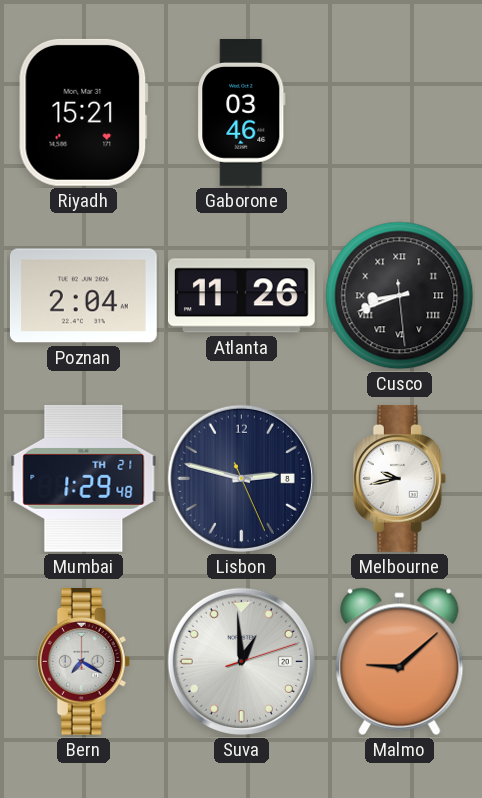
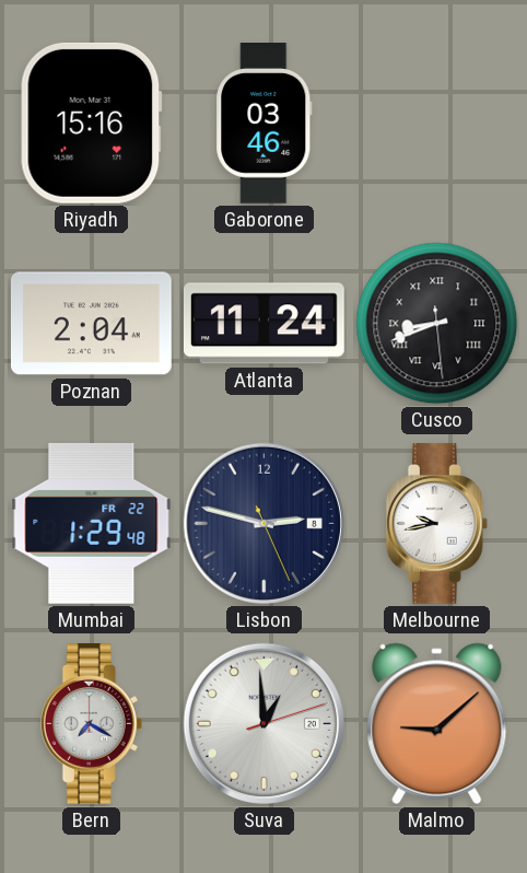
Riyadh: 15:21 -> 15:16 (91, 123)
Atlanta: 11:26 -> 11:24 (263, 324)
Mumbai date: TH 21 -> FR 22 (92, 523)
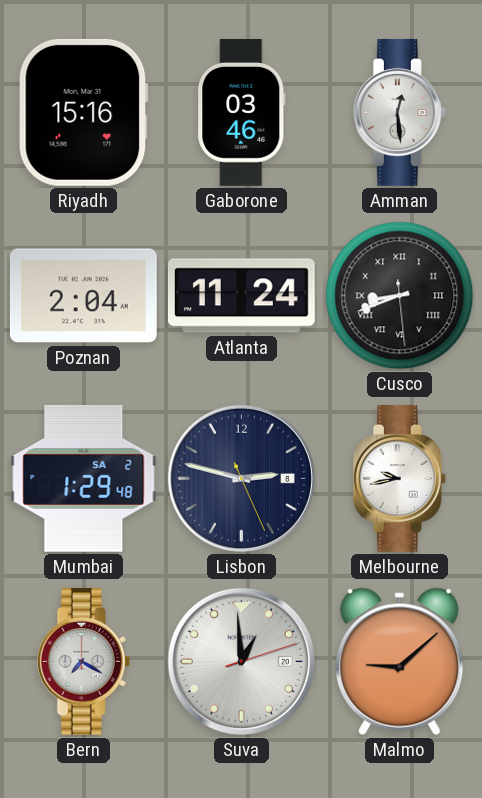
Amman: none -> 12:29 (399, 112)
Mumbai date: FR 22 -> SA 2 (84, 478)
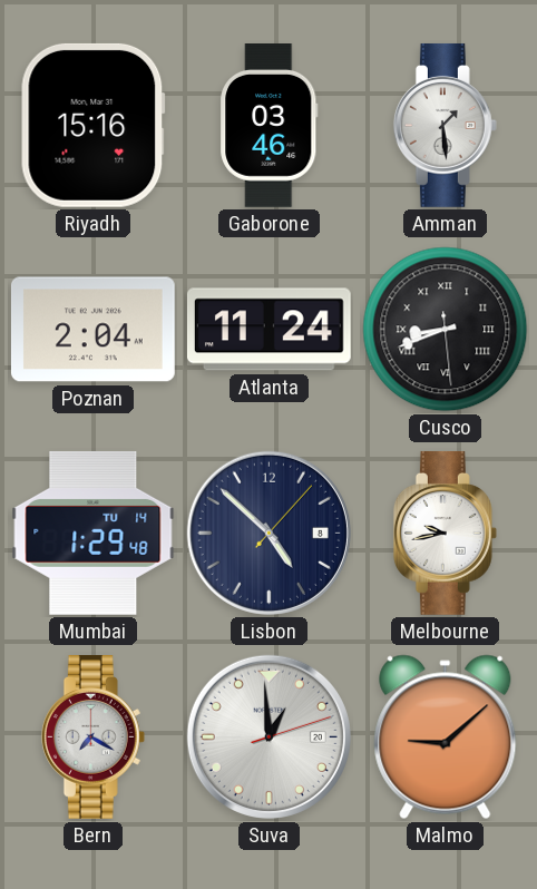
Amman: 12:29 -> 1:29 (445, 125)
Mumbai date: SA 2 -> TU 14 (94, 533)
Lisbon: 2:47 -> 4:52 (268, 533)
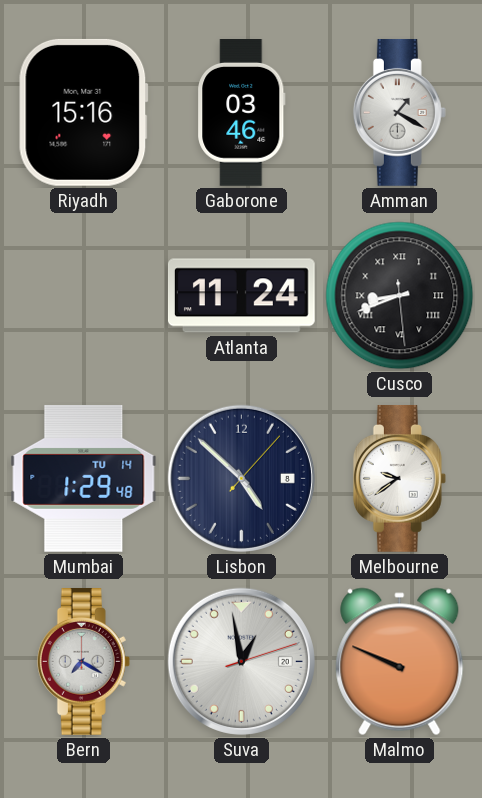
Amman: 1:29 -> 1:20 (399, 112)
Poznan: 2:04 -> none (92, 330)
Melbourne: 9:43 -> 9:39 (399, 478)
Suva: 12:59 -> 12:58 (241, 661)
Malmo: 9:08 -> 9:49 (400, 662)
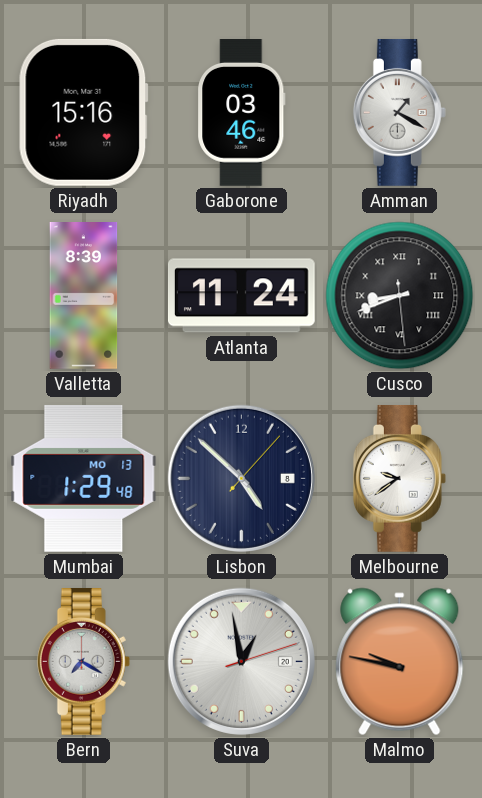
Valletta: none -> 8:39 (84, 296)
Mumbai date: TU 14 -> MO 13 (84, 478)
Malmo: 9:49 -> 9:47 (400, 662)
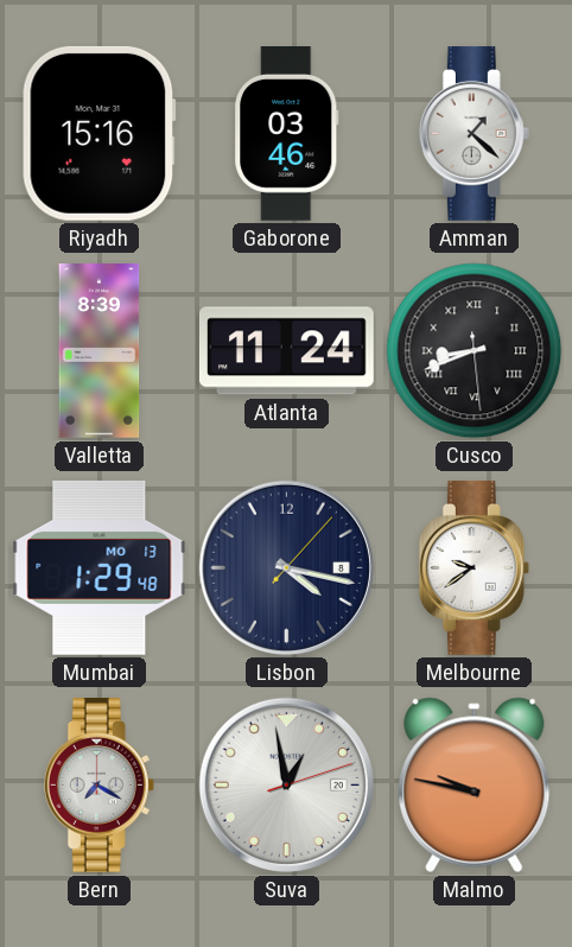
Amman: 1:20 -> 1:22 (474, 133)
Lisbon: 4:52 -> 4:17 (286, 567)
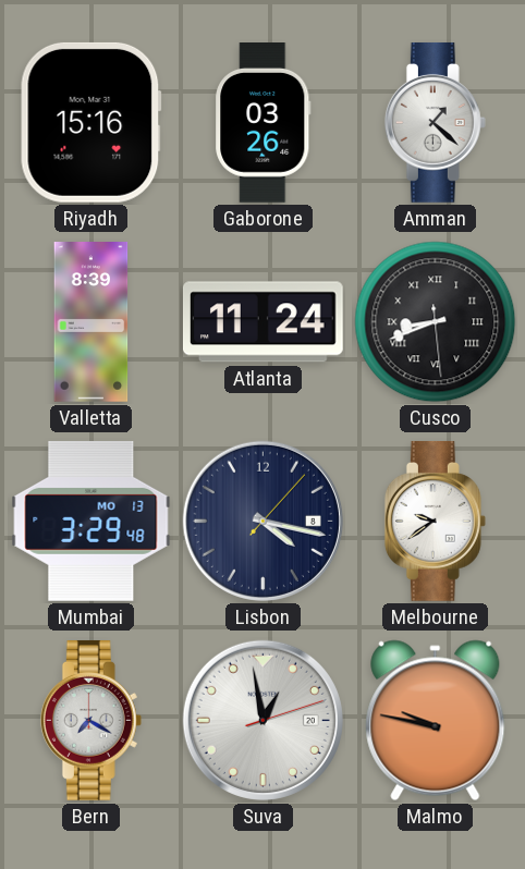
Gaborone: 03:46 -> 03:26 (264, 123)
Mumbai: 1:29 -> 3:29 (91, 521)
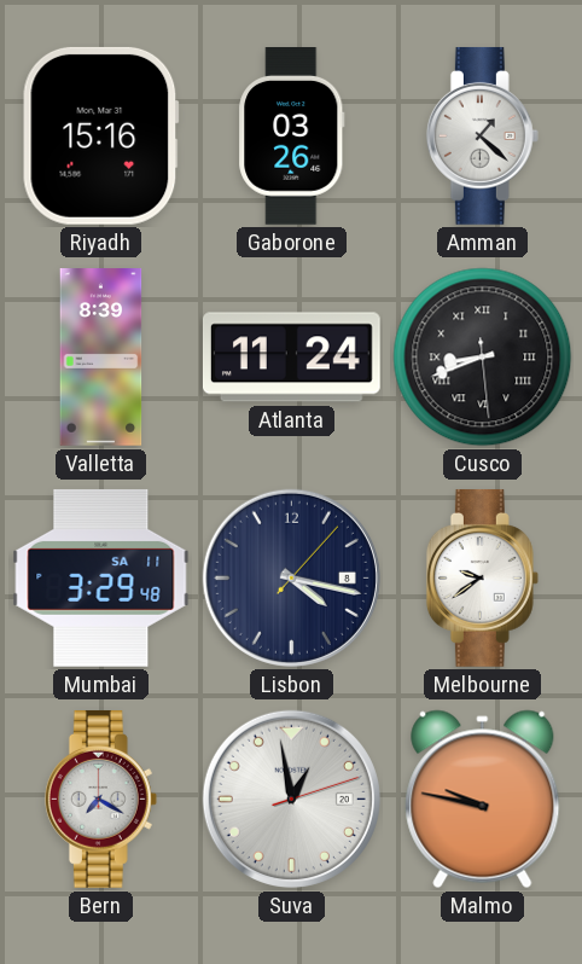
Mumbai date: MO 13 -> SA 11 (101, 577)
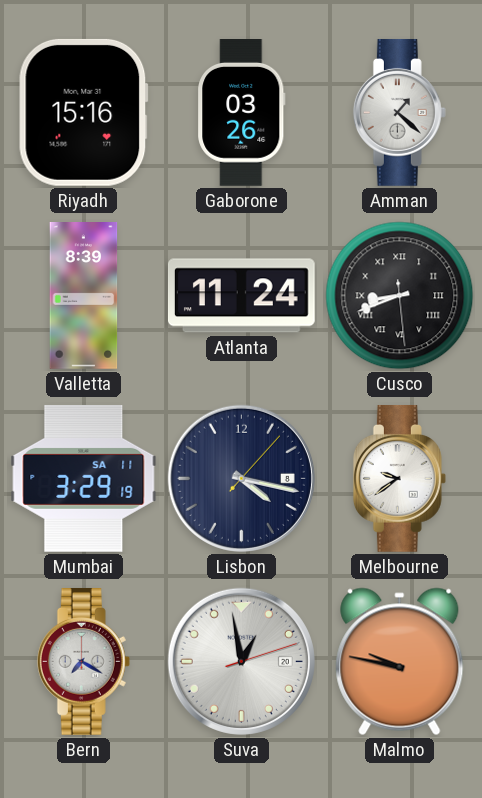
Mumbai: 3:29:48 -> 3:29:19 (84, 478)
